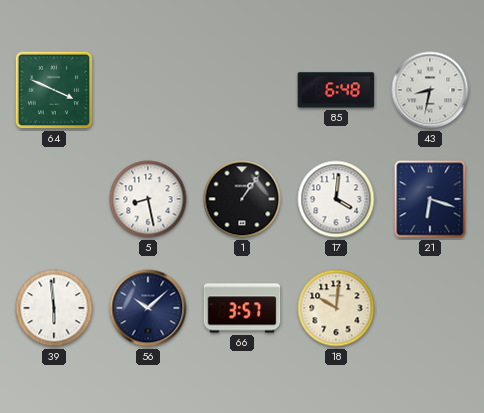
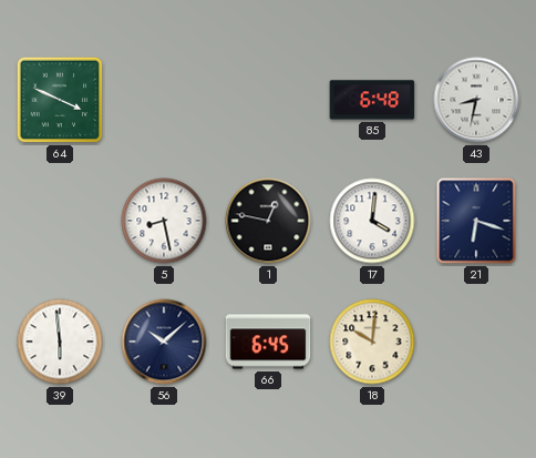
1: 1:06 -> 12:47 (268, 221)
66: 3:57 -> 6:45 (268, 342)
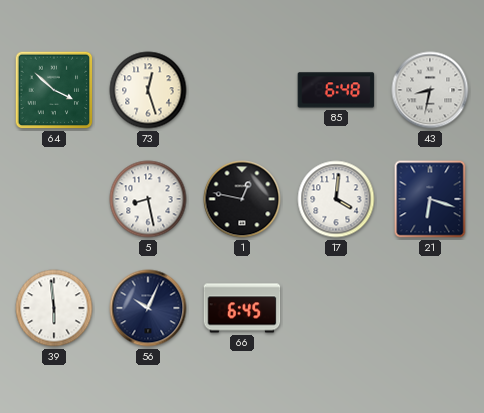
64: 3:49 -> 3:52 (54, 90)
73: none -> 12:27 (148, 90)
56: 10:08 -> 10:04 (148, 308)
18: 10:01 -> none (372, 342)
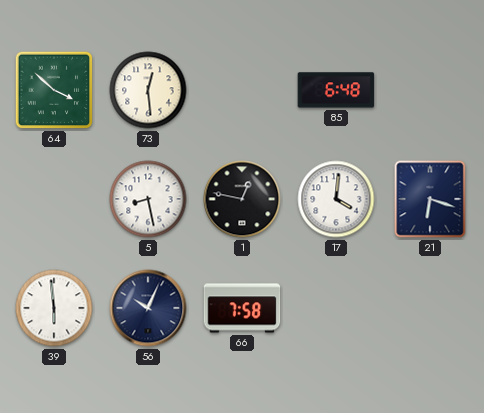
73: 12:27 -> 12:29 (148, 90)
43: 8:32 -> none (430, 90)
66: 6:45 -> 7:58 (242, 308)
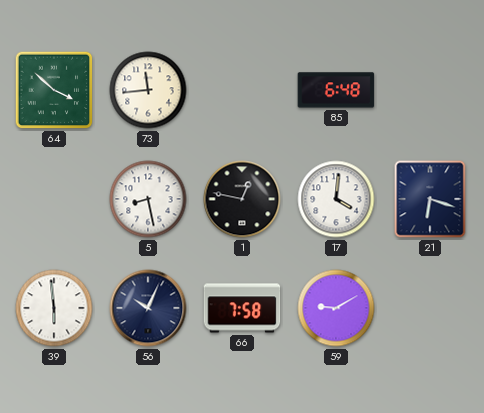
73: 12:29 -> 11:44 (148, 90)
59: none -> 9:10 (336, 308)
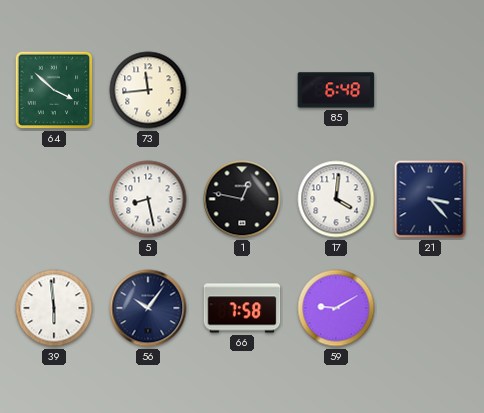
21: 6:18 -> 3:23 (430, 199)
56: 10:04 -> 10:06 (148, 308)
